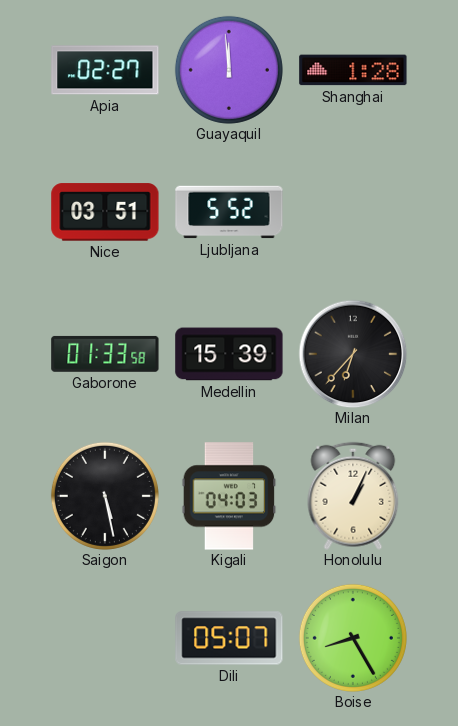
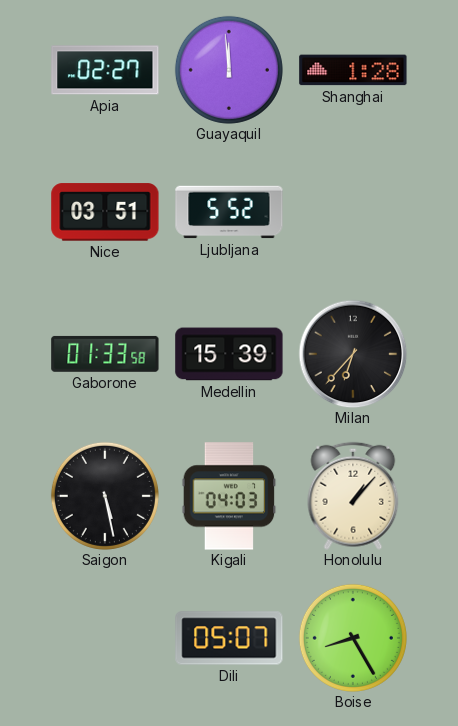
Honolulu: 1:04 -> 1:07 (353, 496)
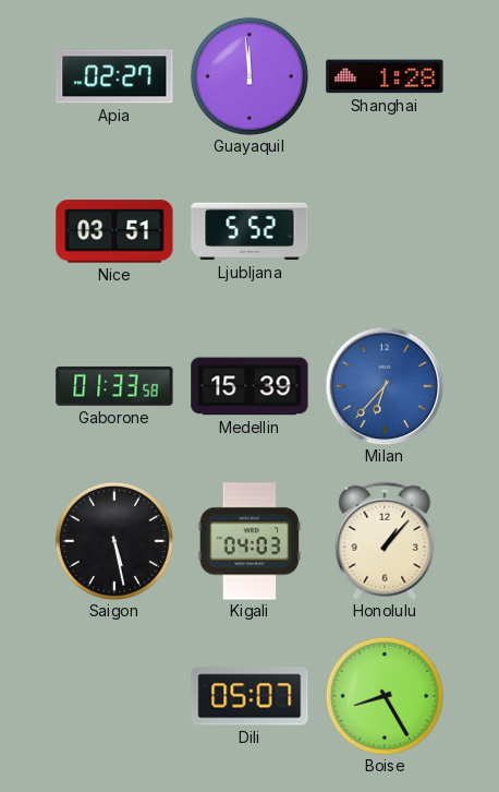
Milan dial: black -> blue (385, 386)
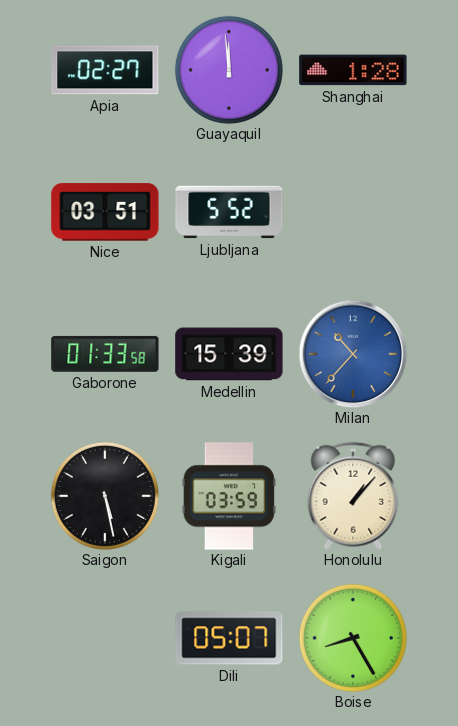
Milan: 6:37 -> 10:37 (353, 354)
Kigali: 04:03 -> 03:59 (229, 496)
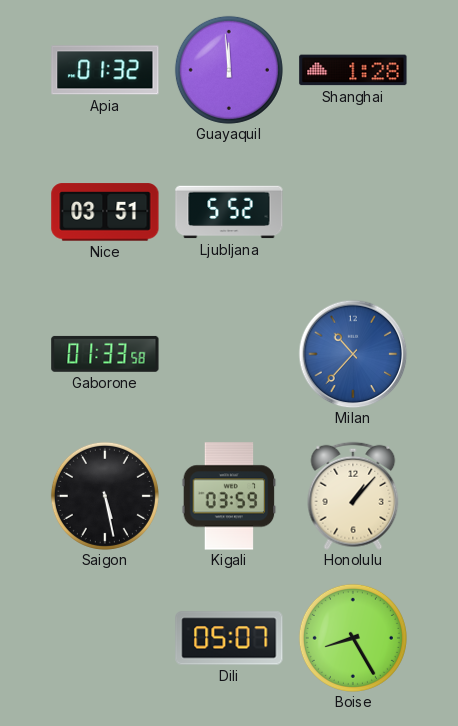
Apia: 02:27 -> 01:32 (105, 70)
Medellin: 15:39 -> none (229, 354)
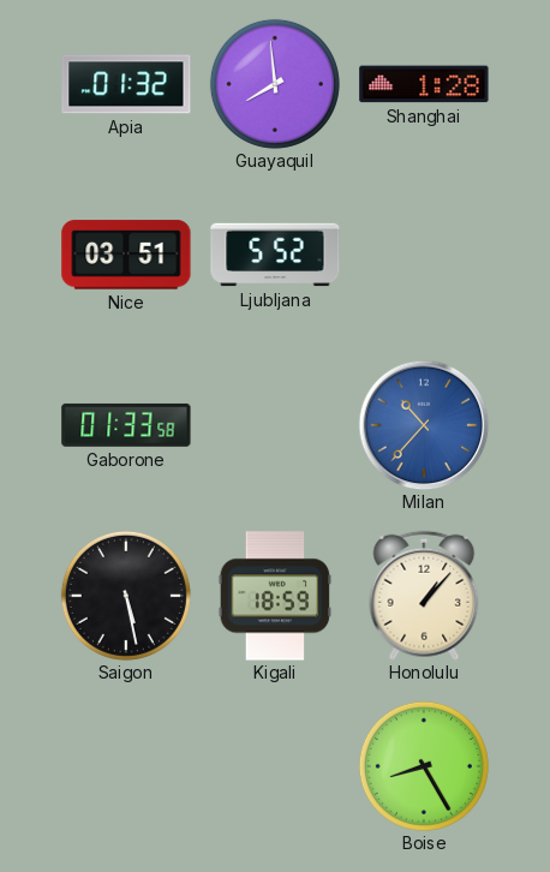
Guayaquil: 11:59 -> 7:59 (275, 84)
Kigali: 03:59 -> 18:59 (275, 596)
Dili: 05:07 -> none (229, 638)
